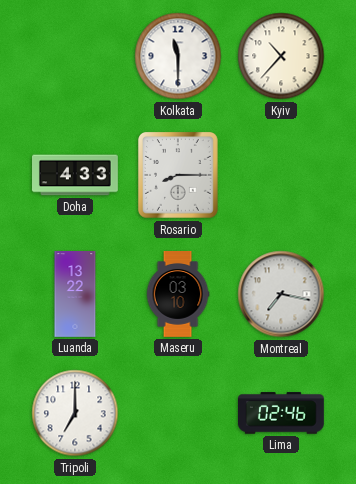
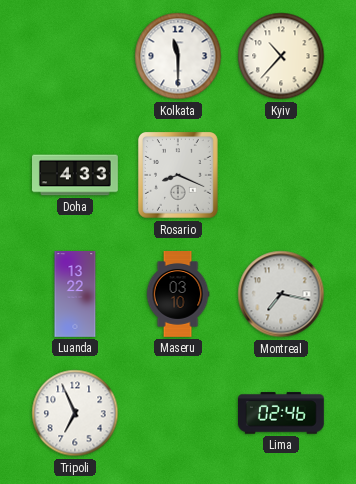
Rosario: 8:15 -> 8:19 (179, 176)
Tripoli: 7:00 -> 6:56 (75, 413)
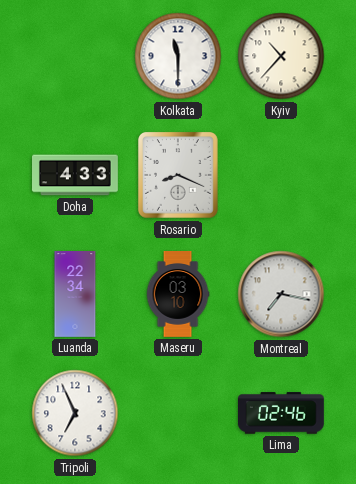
Luanda: 13:22 -> 22:34 (75, 295)
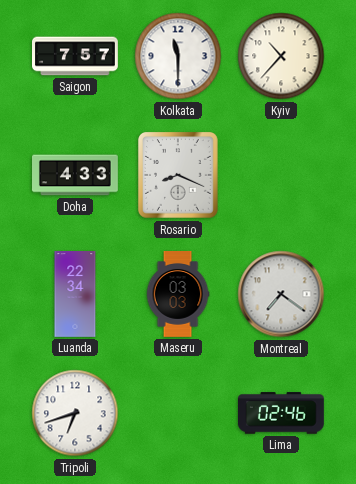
Saigon: none -> 7:57 (76, 56)
Maseru: 03:10 -> 03:03 (178, 295)
Montreal: 7:17 -> 7:21 (281, 294)
Tripoli: 6:56 -> 6:42 (75, 413)
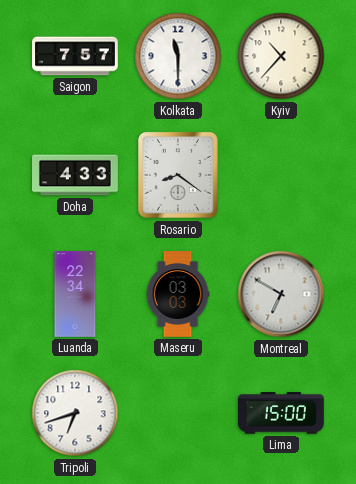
Rosario: 8:19 -> 8:21 (179, 176)
Montreal: 7:21 -> 6:50 (281, 294)
Lima: 02:46 -> 15:00 (281, 413)
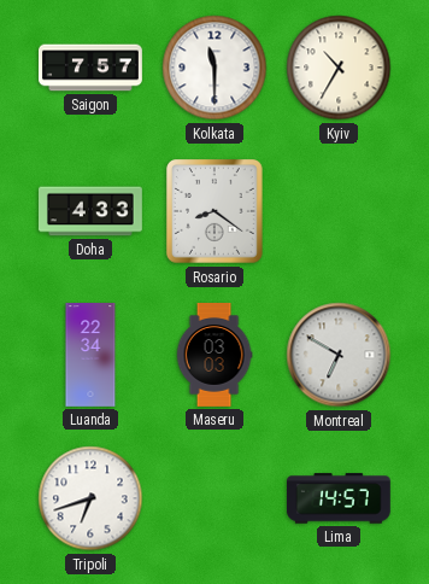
Kyiv: 10:37 -> 10:35 (339, 68)
Lima: 15:00 -> 14:57 (339, 498)
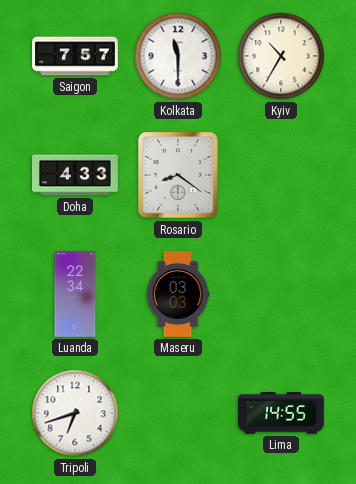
Montreal: 6:50 -> none (339, 355)
Lima: 14:57 -> 14:55 (281, 413)
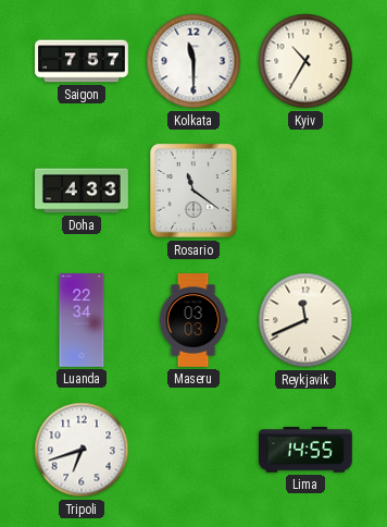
Rosario: 8:21 -> 11:21 (195, 192)
Reykjavik: none -> 11:41 (305, 320)
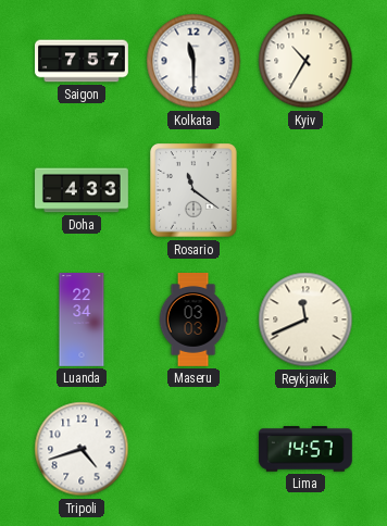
Tripoli: 6:42 -> 4:42 (82, 449)
Lima: 14:55 -> 14:57 (305, 449)
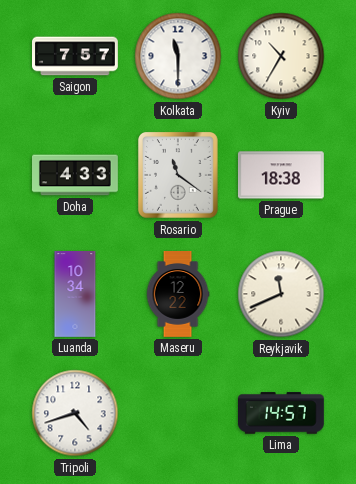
Prague: none -> 18:38 (281, 175)
Luanda: 22:34 -> 10:34 (75, 295)
Maseru: 03:03 -> 12:22 (178, 295)
